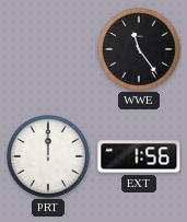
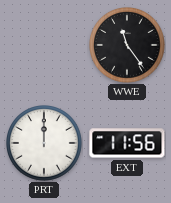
EXT: 1:56 -> 11:56 (127, 143)
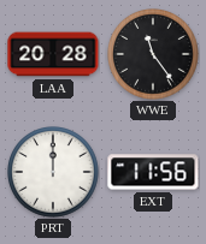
LAA: none -> 20:28 (53, 54)
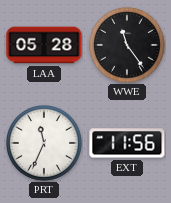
LAA: 20:28 -> 05:28 (44, 45)
PRT: 12:00 -> 11:34 (45, 144)
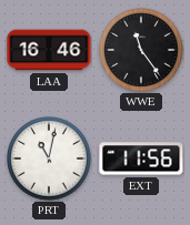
LAA: 05:28 -> 16:46 (49, 50)
PRT: 11:34 -> 11:02 (50, 160)
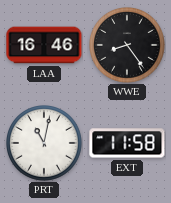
WWE: 11:24 -> 8:24 (128, 46)
EXT: 11:56 -> 11:58 (127, 143)
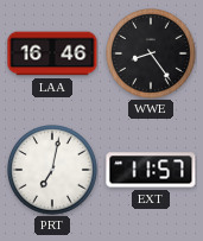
PRT: 11:02 -> 7:02 (53, 171)
EXT: 11:58 -> 11:57 (151, 170)
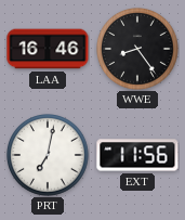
EXT: 11:57 -> 11:56 (137, 155)
